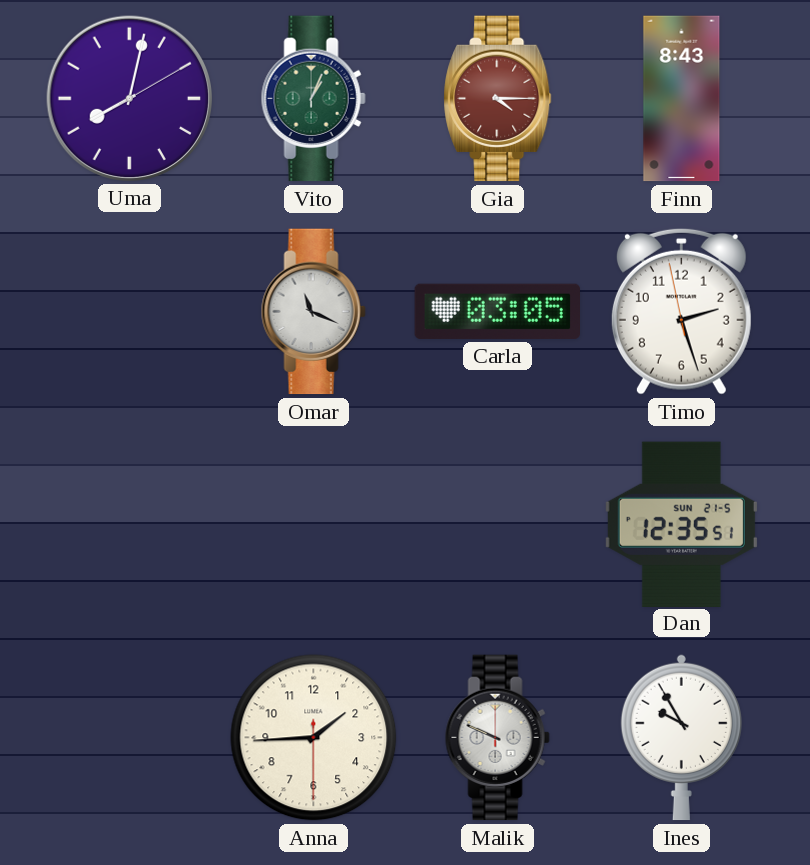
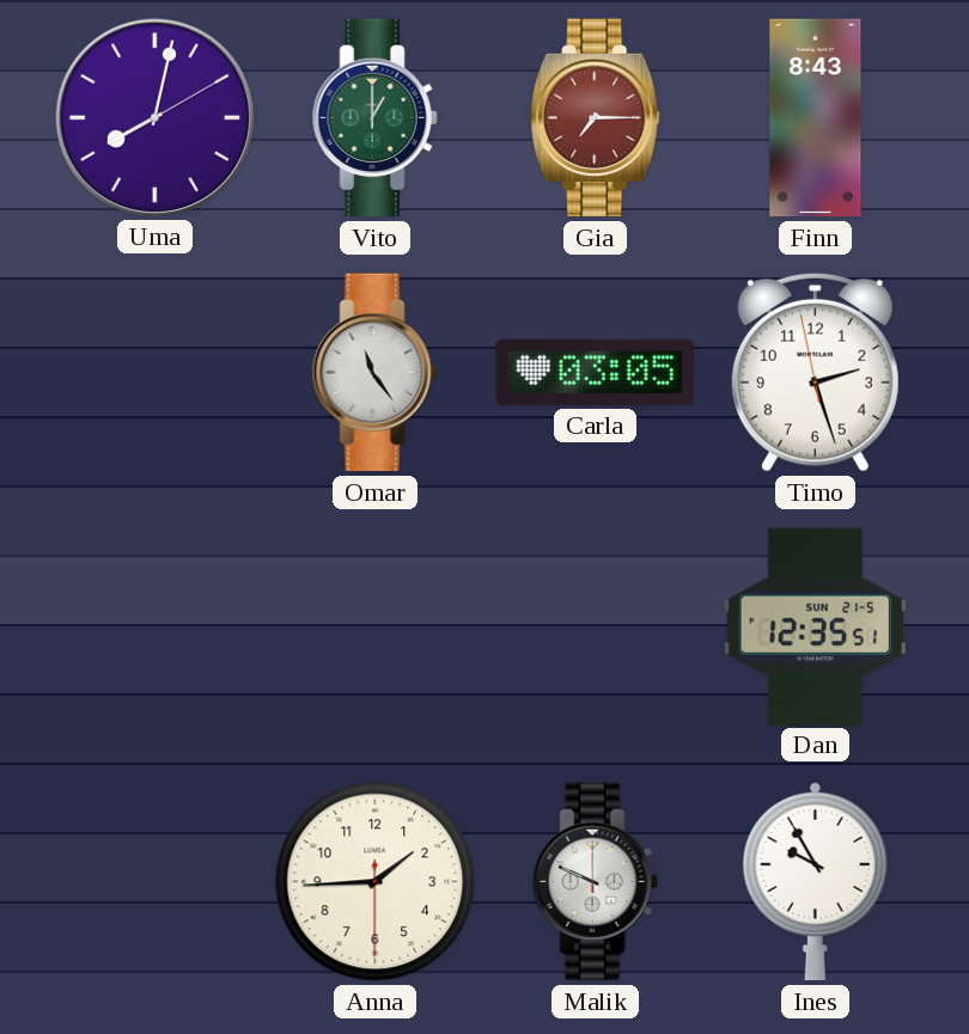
Vito: 1:04 -> 1:00 (374, 118)
Gia: 4:15 -> 7:15 (596, 118)
Omar: 11:19 -> 11:24 (374, 373)
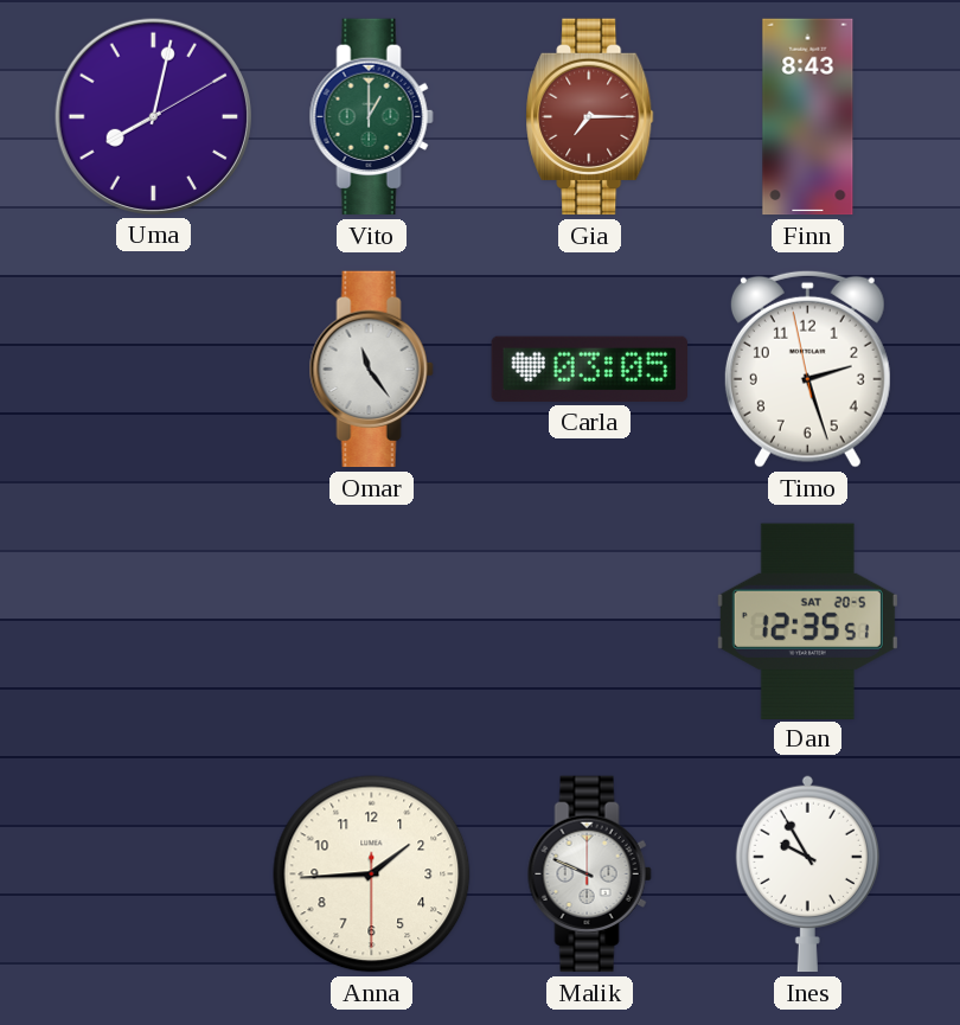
Dan date: SUN 21-5 -> SAT 20-5 (807, 621)
